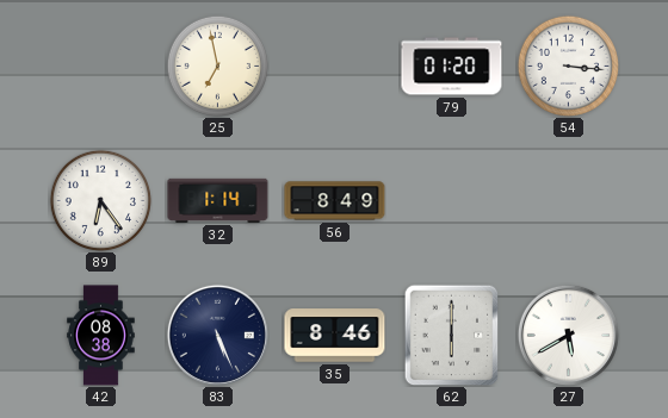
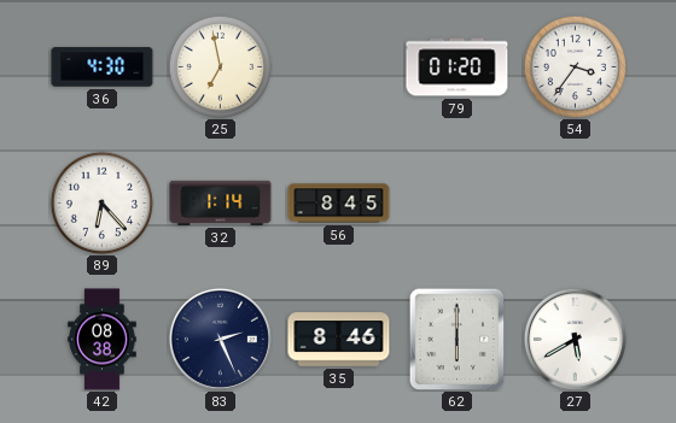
36: none -> 4:30 (103, 67)
54: 3:16 -> 3:36 (575, 66)
89: 6:24 -> 6:23 (101, 202)
56: 8:49 -> 8:45 (339, 204)
83: 5:26 -> 2:26 (220, 339)
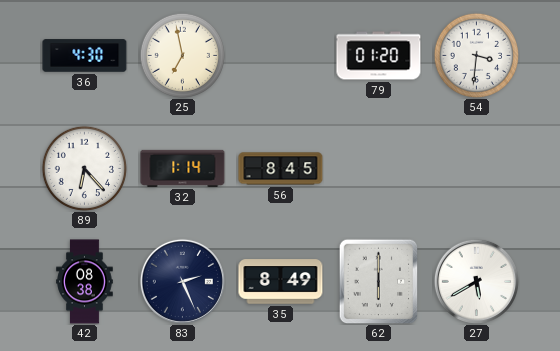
54: 3:36 -> 3:31 (476, 55)
35: 8:46 -> 8:49 (281, 282)
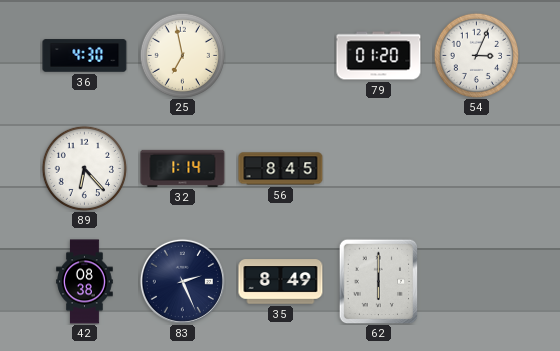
54: 3:31 -> 3:04 (476, 55)
27: 5:40 -> none (476, 281)
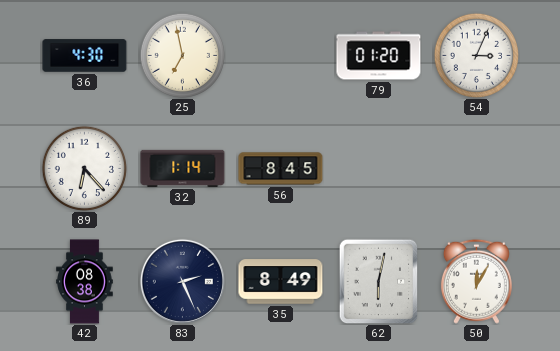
62: 6:00 -> 6:02 (379, 281)
50: none -> 12:05 (476, 281)
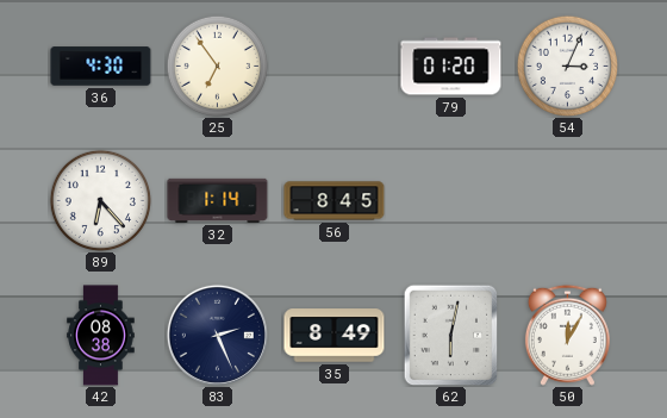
25: 6:58 -> 6:54 (217, 65)
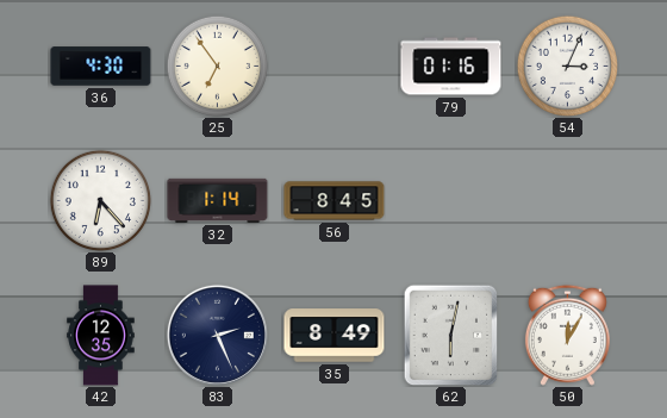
79: 01:20 -> 01:16 (451, 67)
42: 08:38 -> 12:35 (101, 336)
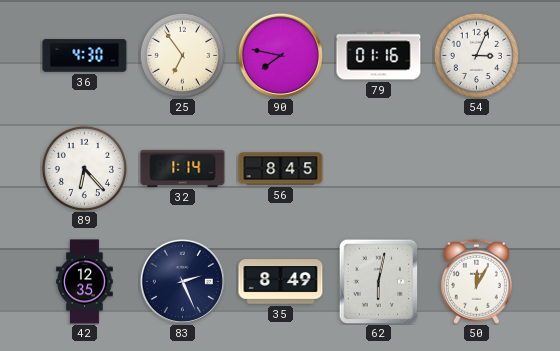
90: none -> 7:47 (280, 55)
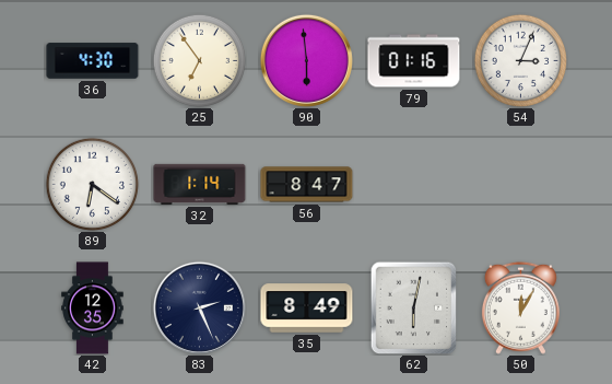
90: 7:47 -> 5:59 (306, 60)
89: 6:23 -> 6:21 (92, 184)
56: 8:45 -> 8:47 (307, 185)
